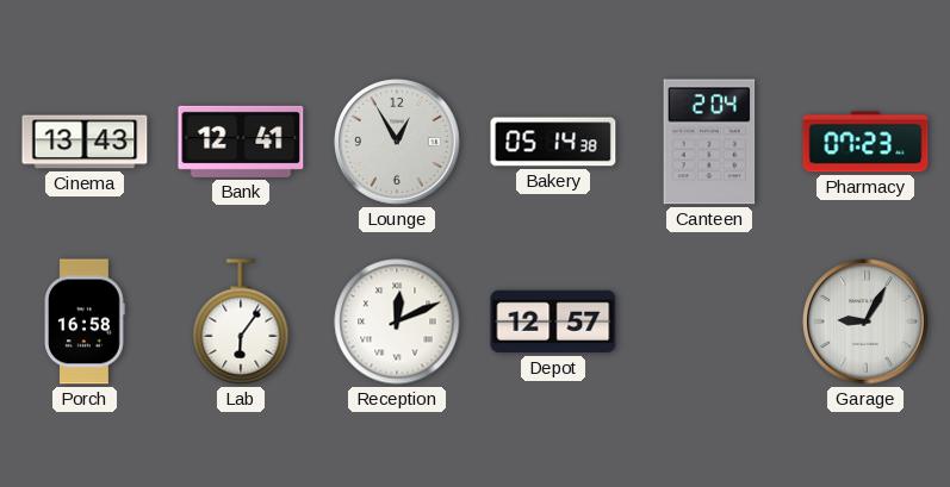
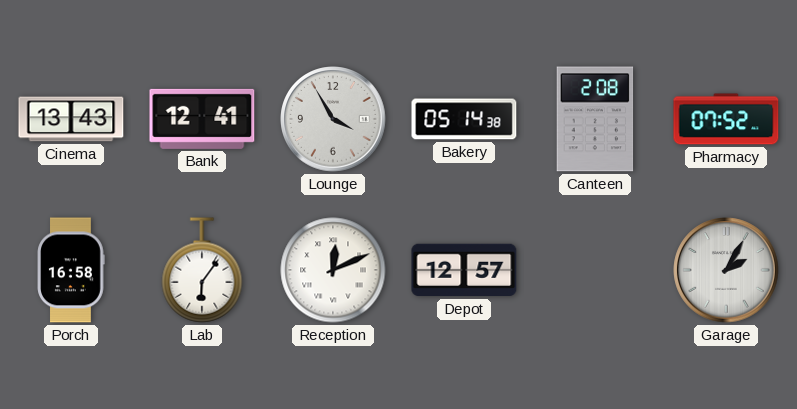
Lounge: 12:55 -> 3:55 (333, 119)
Canteen: 2:04 -> 2:08 (595, 119)
Pharmacy: 07:23 -> 07:52 (726, 119)
Garage: 9:05 -> 2:05 (726, 270)
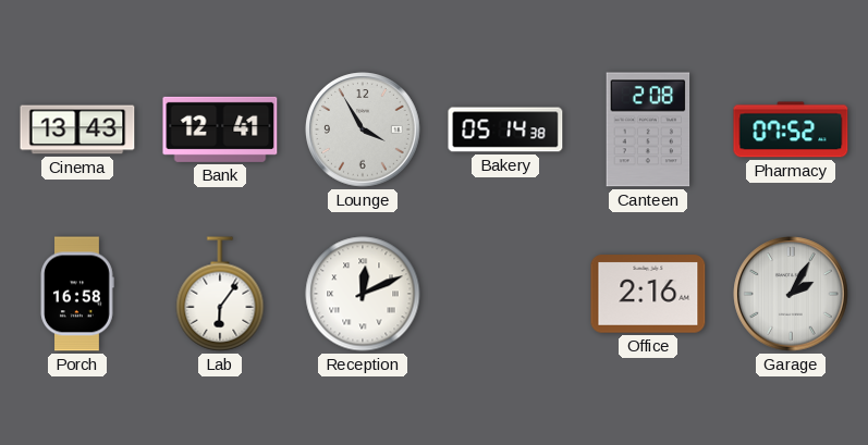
Depot: 12:57 -> none (464, 270)
Office: none -> 2:16 (648, 294)
